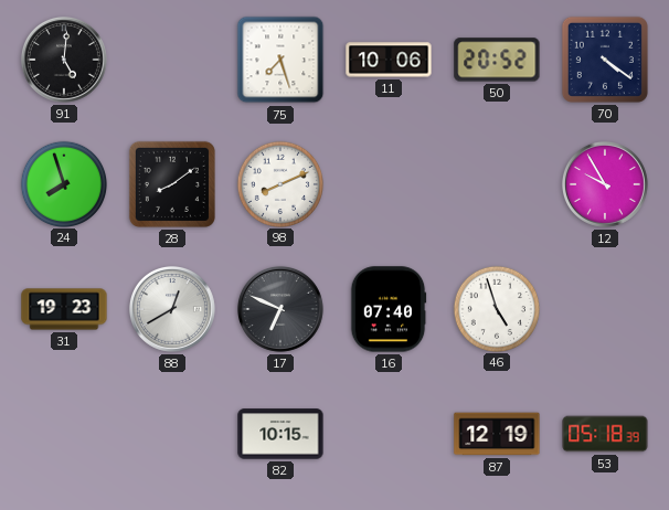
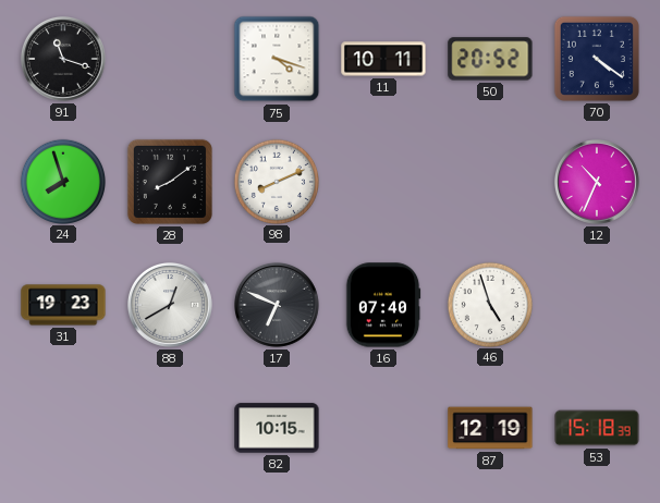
91: 5:01 -> 11:18 (63, 59)
75: 7:27 -> 4:18 (277, 59)
11: 10:06 -> 10:11 (383, 59)
12: 9:55 -> 10:34 (597, 182)
53: 05:18 -> 15:18 (597, 428)
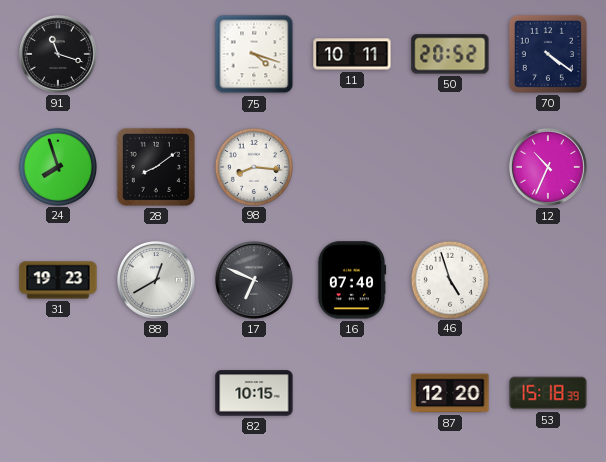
98: 8:11 -> 8:16 (253, 166)
87: 12:19 -> 12:20 (450, 393)
